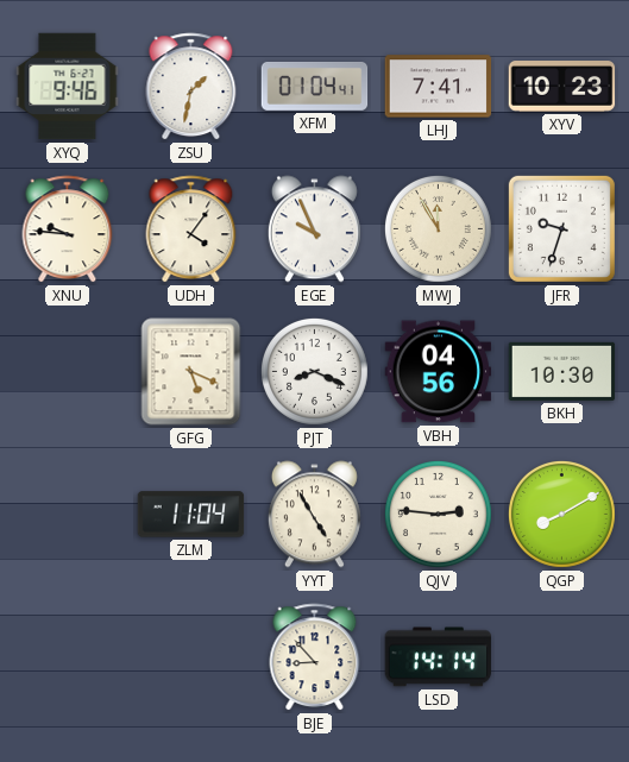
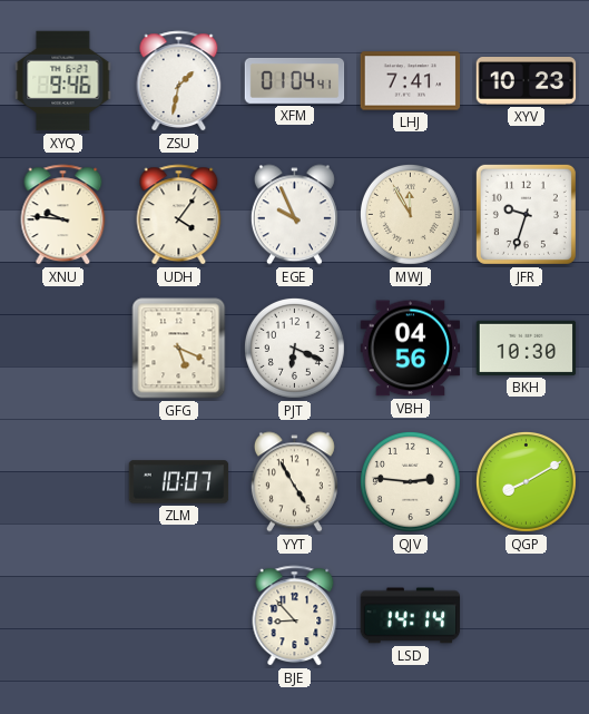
PJT: 8:19 -> 6:19 (294, 348)
ZLM: 11:04 -> 10:07 (179, 482)
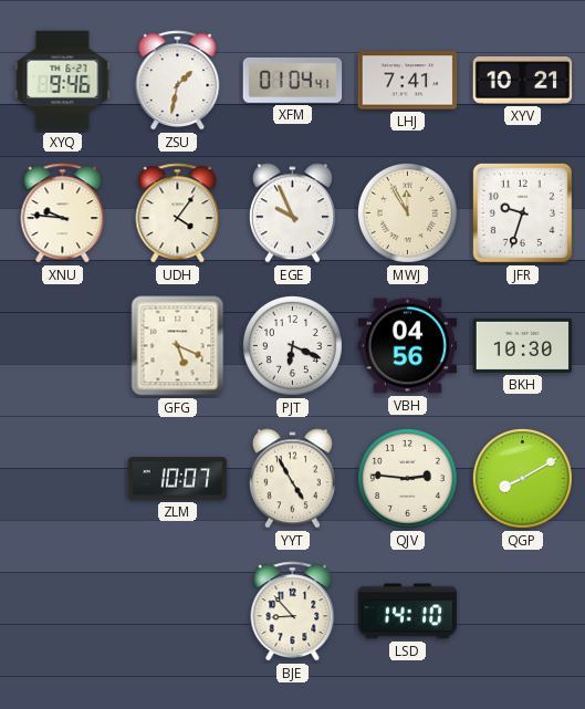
XYV: 10:23 -> 10:21 (523, 81)
LSD: 14:14 -> 14:10 (408, 612)
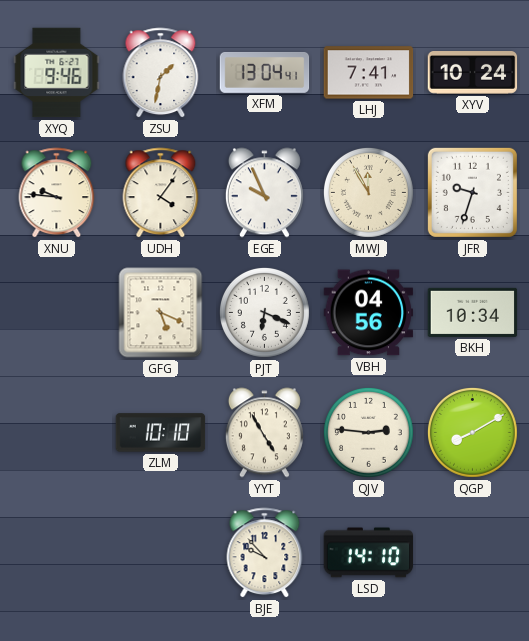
XFM: 01:04 -> 13:04 (265, 72)
XYV: 10:21 -> 10:24 (473, 73)
BKH: 10:30 -> 10:34 (473, 312)
ZLM: 10:07 -> 10:10 (161, 433)
BJE: 8:53 -> 9:53 (265, 553)
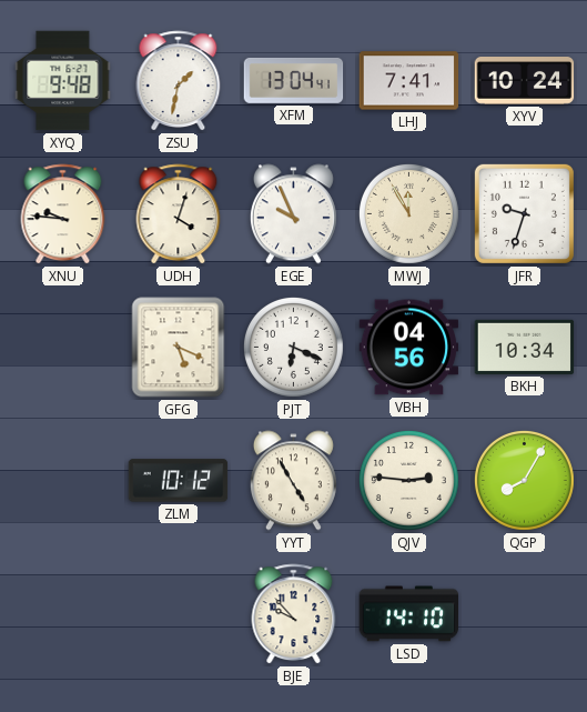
XYQ: 9:46 -> 9:48 (63, 81)
UDH: 4:06 -> 4:03 (179, 214)
ZLM: 10:10 -> 10:12 (179, 481)
QGP: 8:10 -> 8:05 (524, 480)
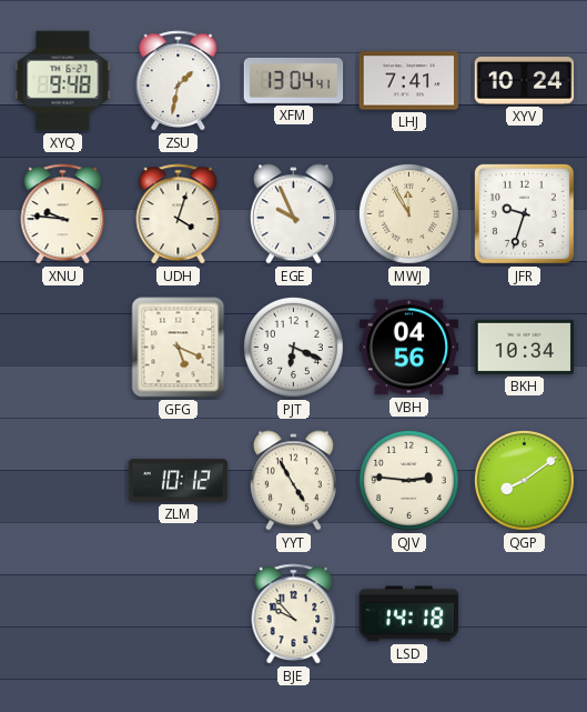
QGP: 8:05 -> 8:09 (524, 480)
LSD: 14:10 -> 14:18 (409, 614)
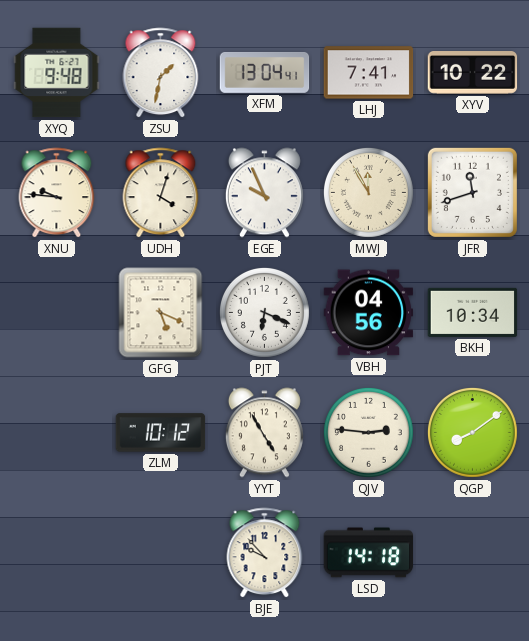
XYV: 10:24 -> 10:22 (473, 73)
JFR: 9:33 -> 11:42 (472, 192)
